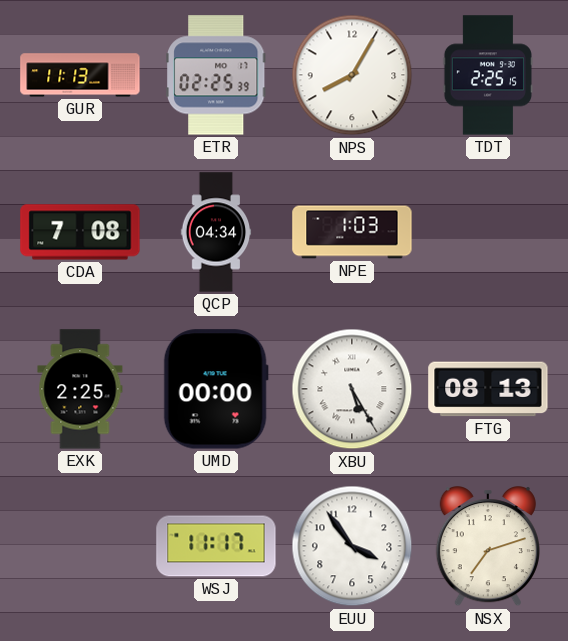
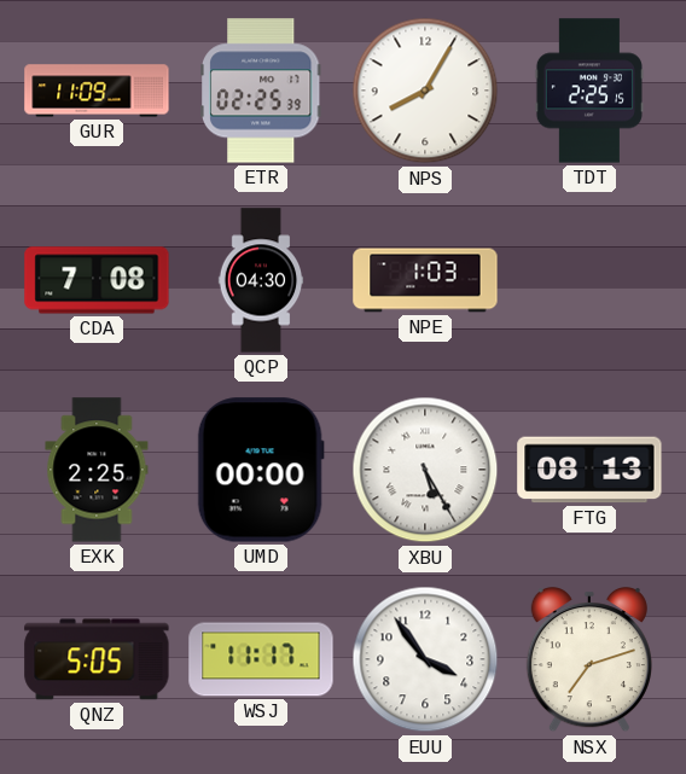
GUR: 11:13 -> 11:09 (97, 91)
QCP: 04:34 -> 04:30 (261, 280)
QNZ: none -> 5:05 (97, 659)
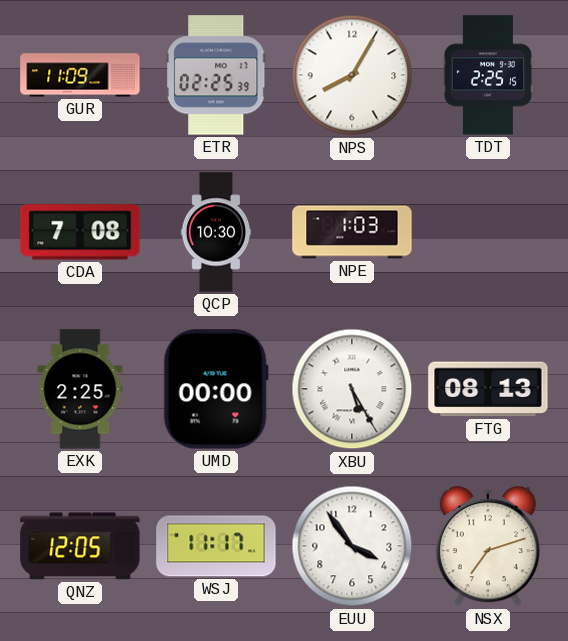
QCP: 04:30 -> 10:30 (216, 232)
QNZ: 5:05 -> 12:05 (80, 546)
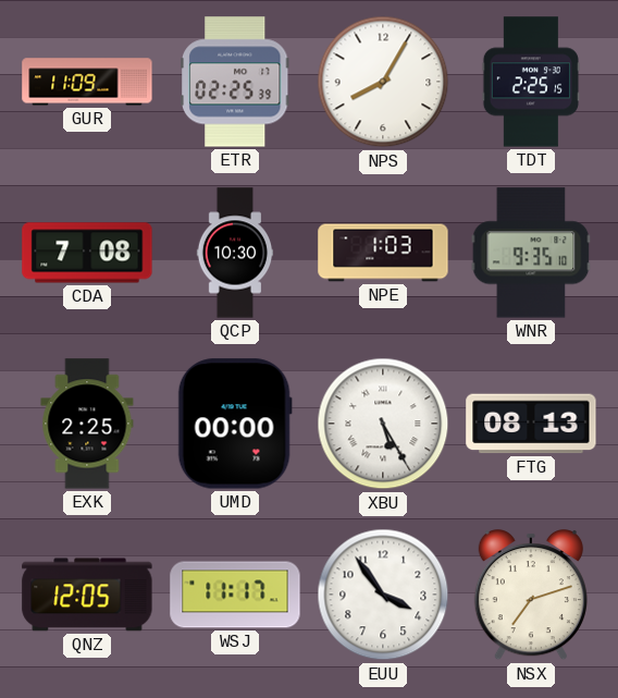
WNR: none -> 9:35 (531, 253)
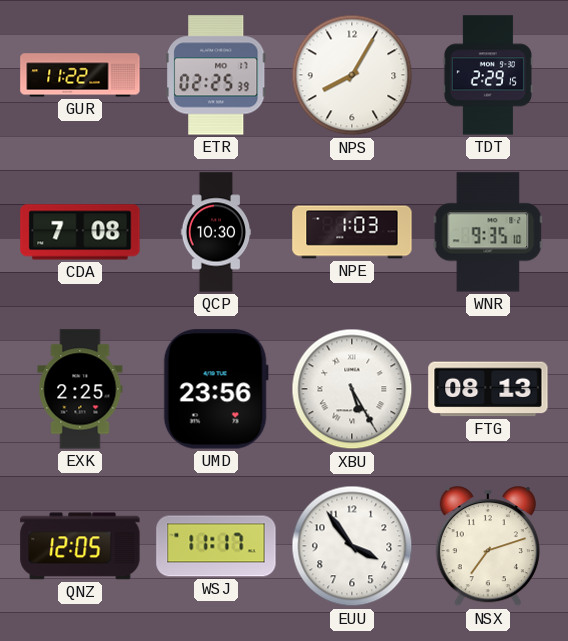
GUR: 11:09 -> 11:22 (80, 75)
TDT: 2:25 -> 2:29 (488, 75)
UMD: 00:00 -> 23:56 (216, 389)
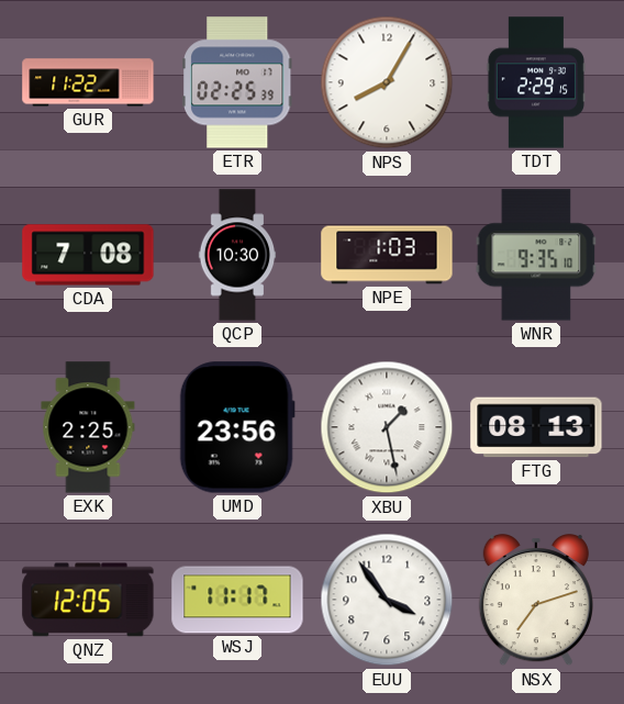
XBU: 5:25 -> 1:28 (387, 427)
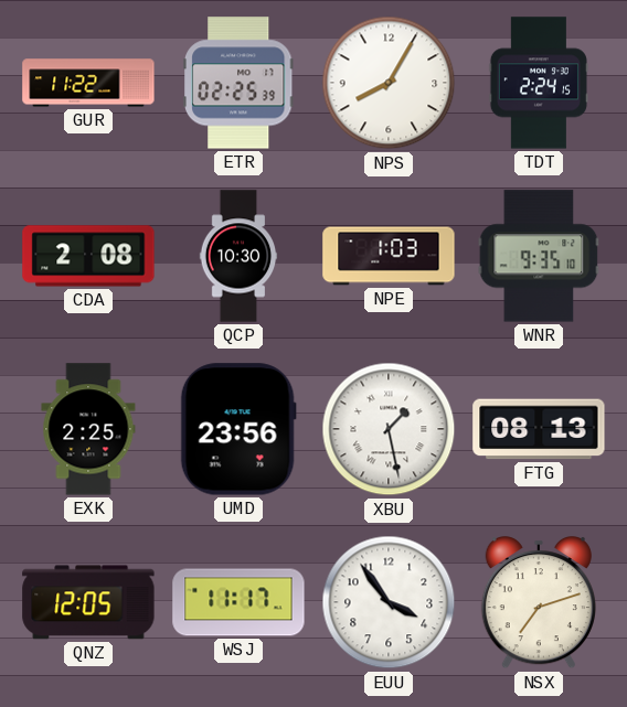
TDT: 2:29 -> 2:24 (539, 83)
CDA: 7:08 -> 2:08 (88, 256)
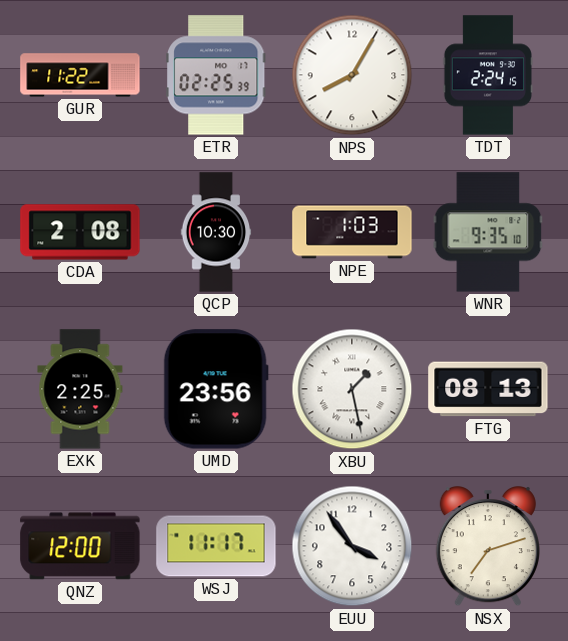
QNZ: 12:05 -> 12:00 (80, 546)
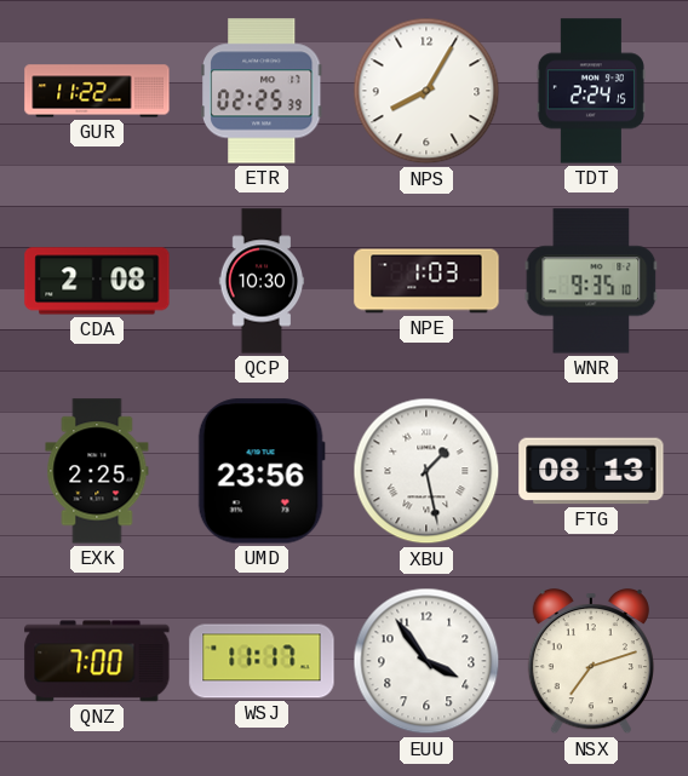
QNZ: 12:00 -> 7:00 (97, 661)
